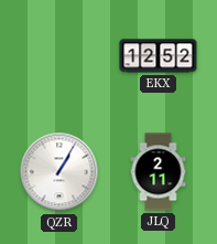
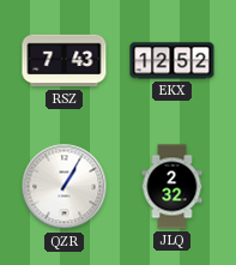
RSZ: none -> 7:43 (65, 61)
JLQ: 2:11 -> 2:32 (173, 187)
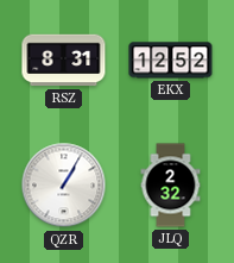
RSZ: 7:43 -> 8:31 (64, 61)
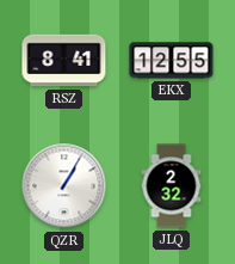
RSZ: 8:31 -> 8:41 (64, 61)
EKX: 12:52 -> 12:55 (172, 61)
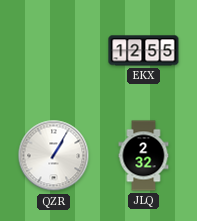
RSZ: 8:41 -> none (64, 61)
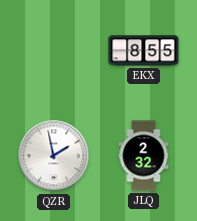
EKX: 12:55 -> 8:55 (144, 51)
QZR: 1:05 -> 1:58 (54, 156)
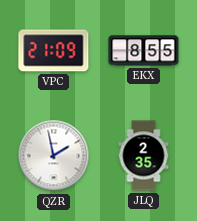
VPC: none -> 21:09 (54, 51)
JLQ: 2:32 -> 2:35 (144, 156)
